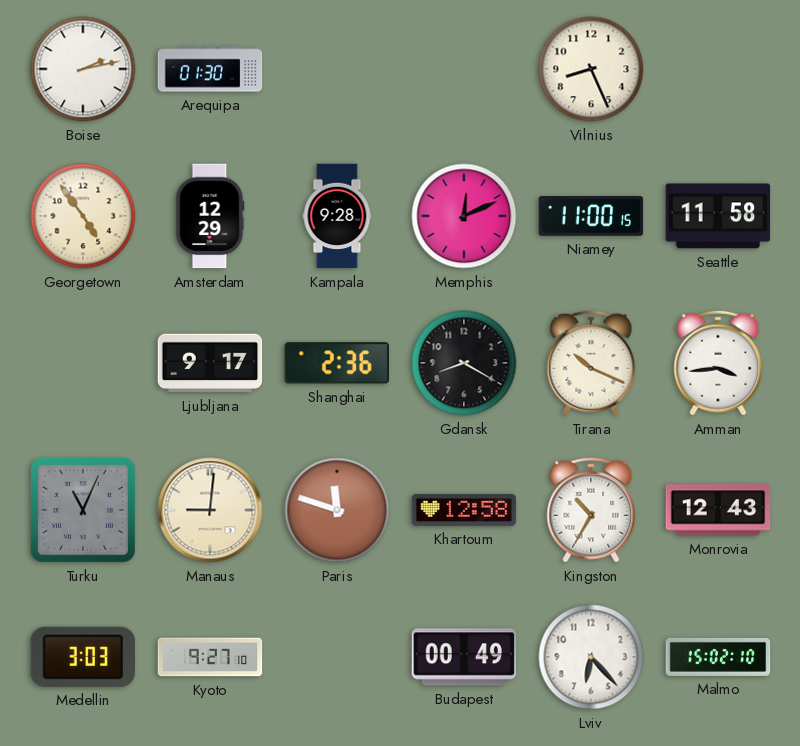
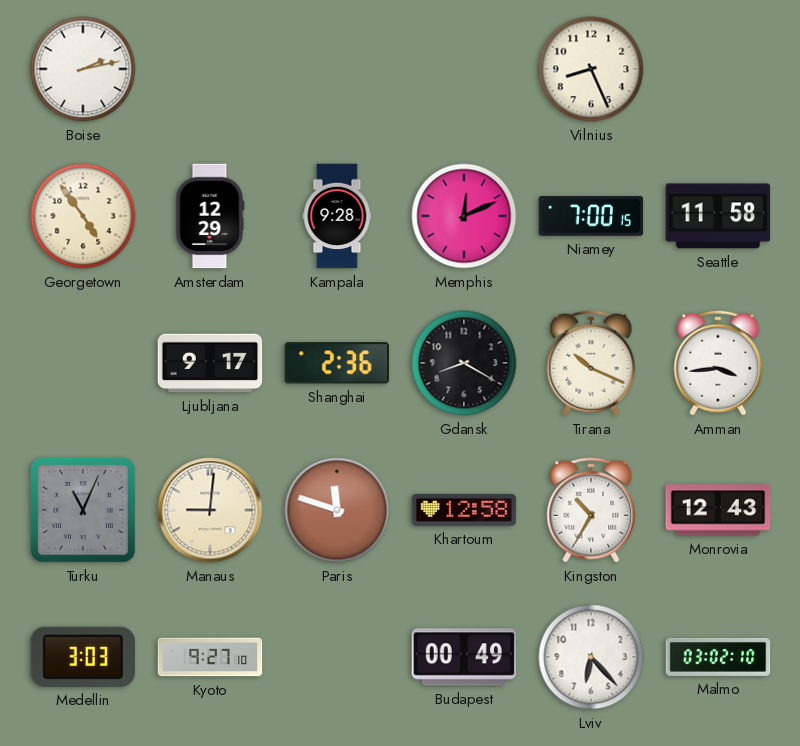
Arequipa: 01:30 -> none (210, 69)
Niamey: 11:00 -> 7:00 (591, 216)
Malmo: 15:02 -> 03:02 (718, 657)
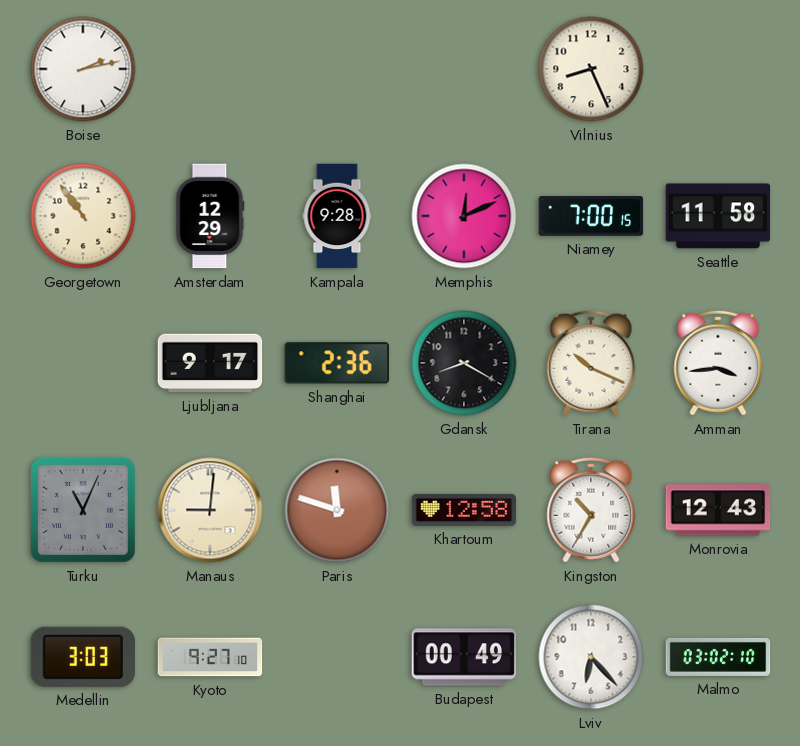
Georgetown: 4:54 -> 10:54 (83, 216)
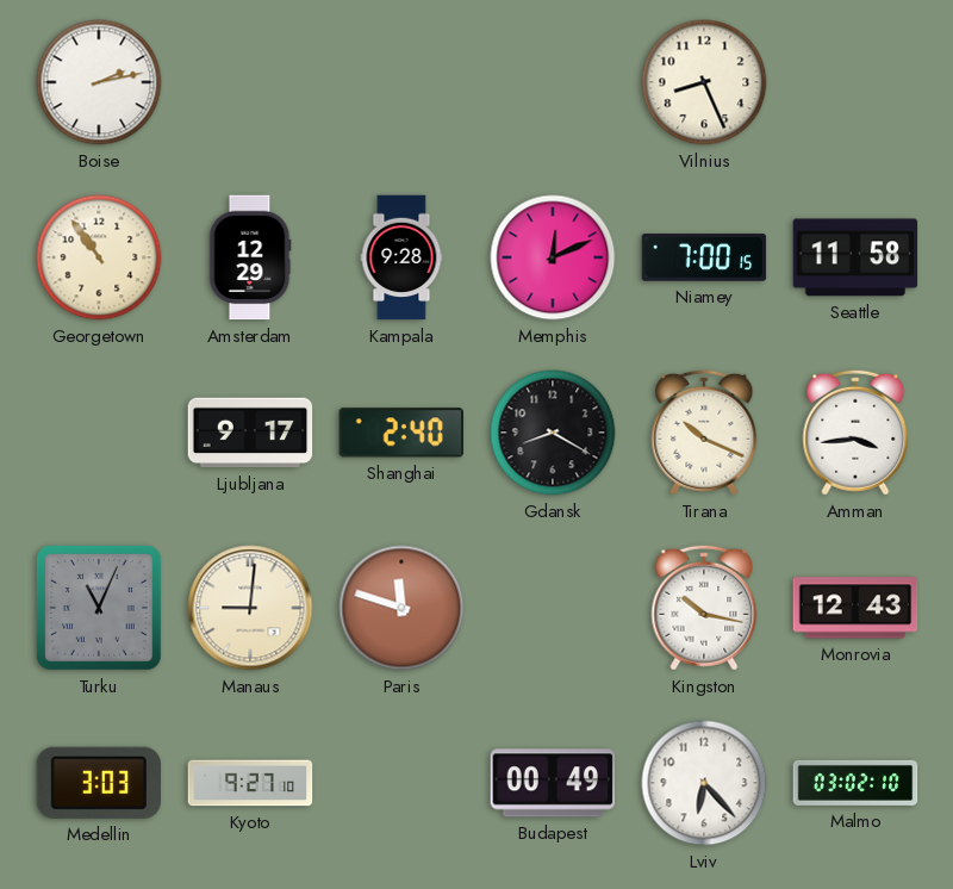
Shanghai: 2:36 -> 2:40 (400, 433)
Khartoum: 12:58 -> none (464, 510)
Kingston: 10:35 -> 10:17 (704, 608)
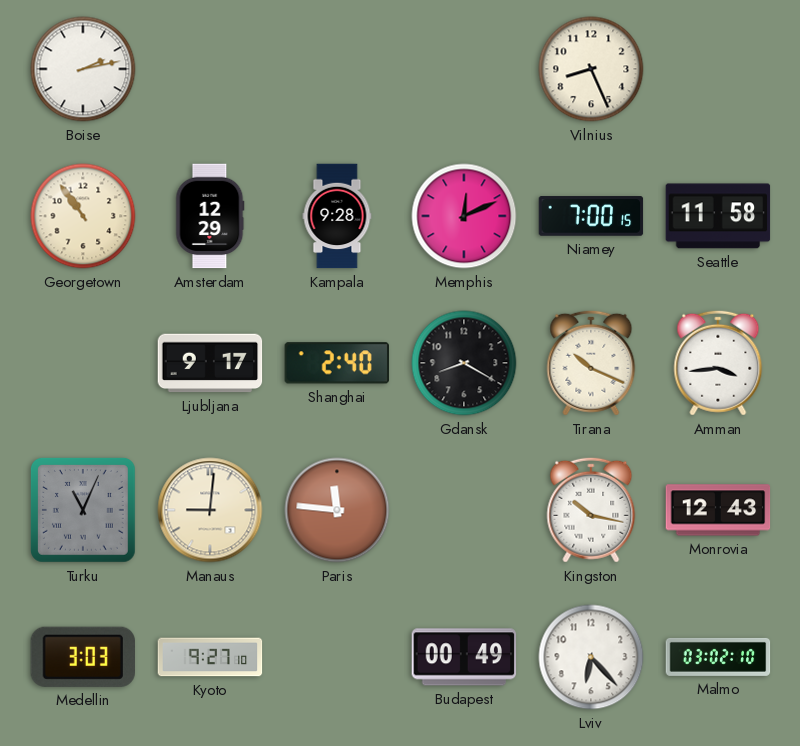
Paris: 11:48 -> 11:46 (337, 510)
